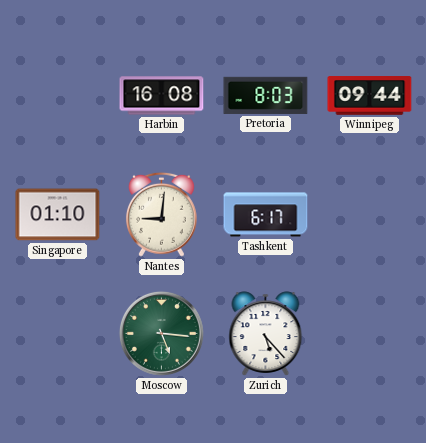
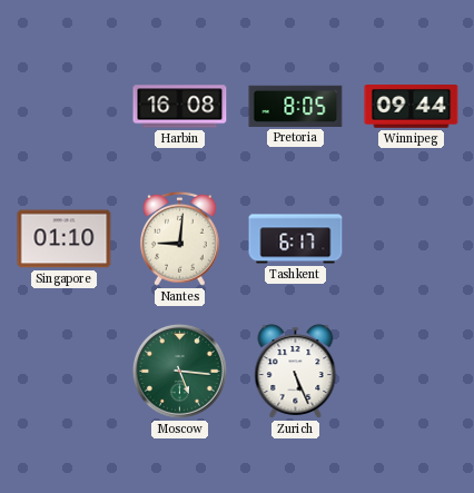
Pretoria: 8:03 -> 8:05 (296, 106)
Zurich: 5:23 -> 5:26 (296, 372)
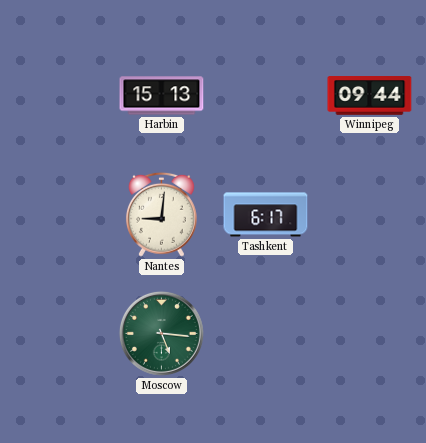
Harbin: 16:08 -> 15:13 (162, 96)
Pretoria: 8:05 -> none (296, 106)
Singapore: 01:10 -> none (65, 239)
Zurich: 5:26 -> none (296, 372)
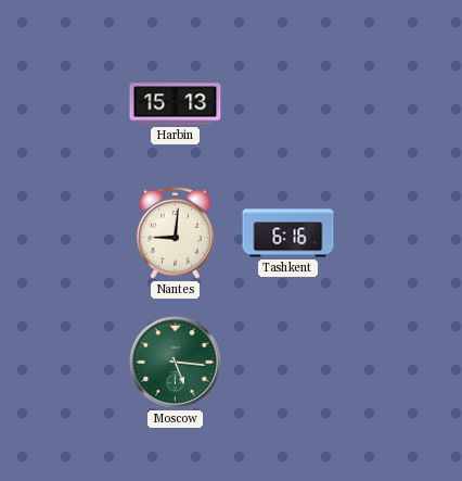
Winnipeg: 09:44 -> none (370, 96)
Tashkent: 6:17 -> 6:16 (288, 233)
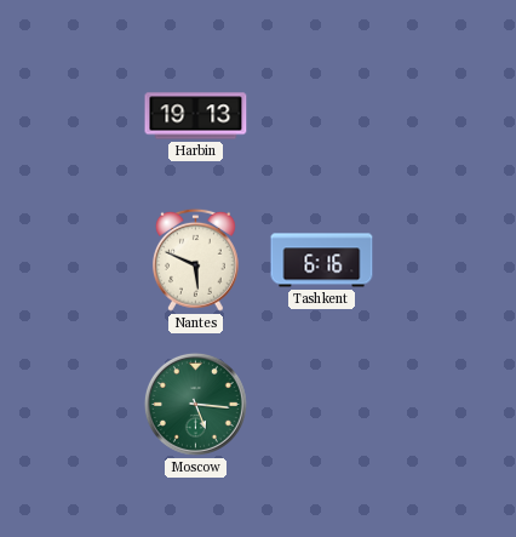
Harbin: 15:13 -> 19:13 (196, 116)
Nantes: 9:01 -> 5:49 (195, 259)
